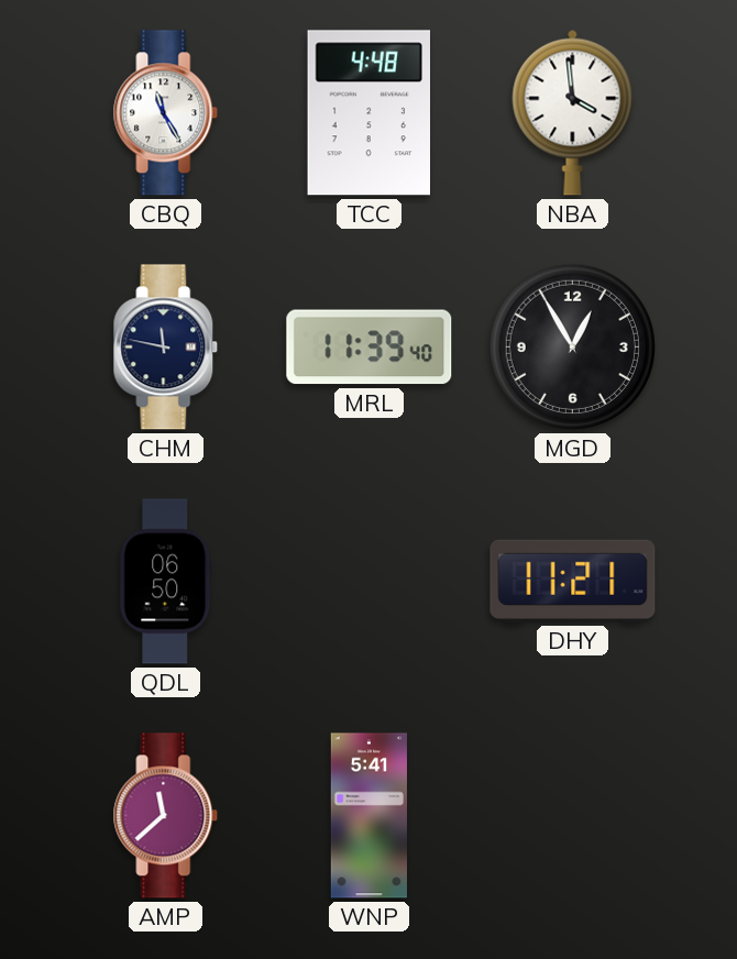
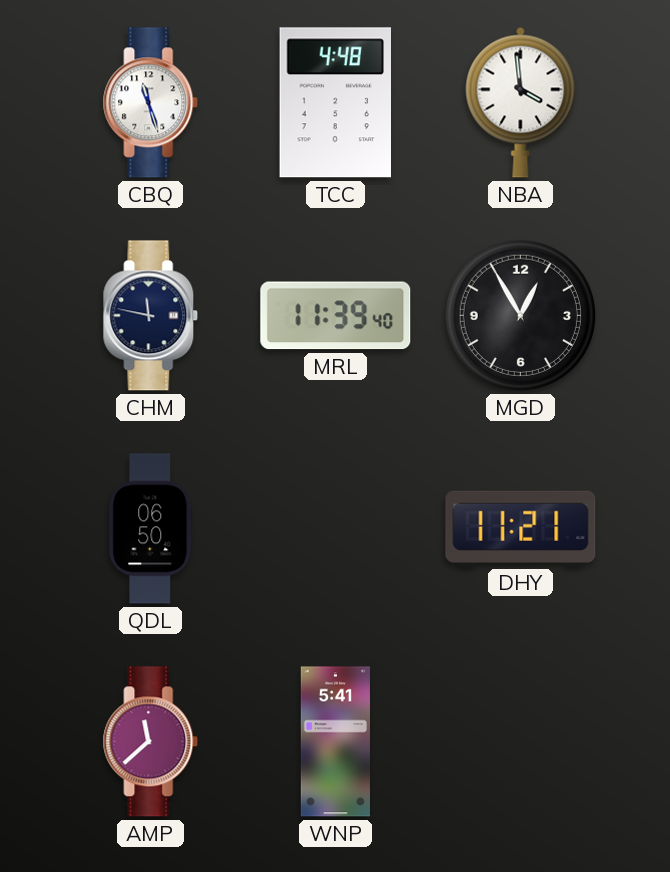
CBQ: 11:25 -> 11:27 (151, 103)
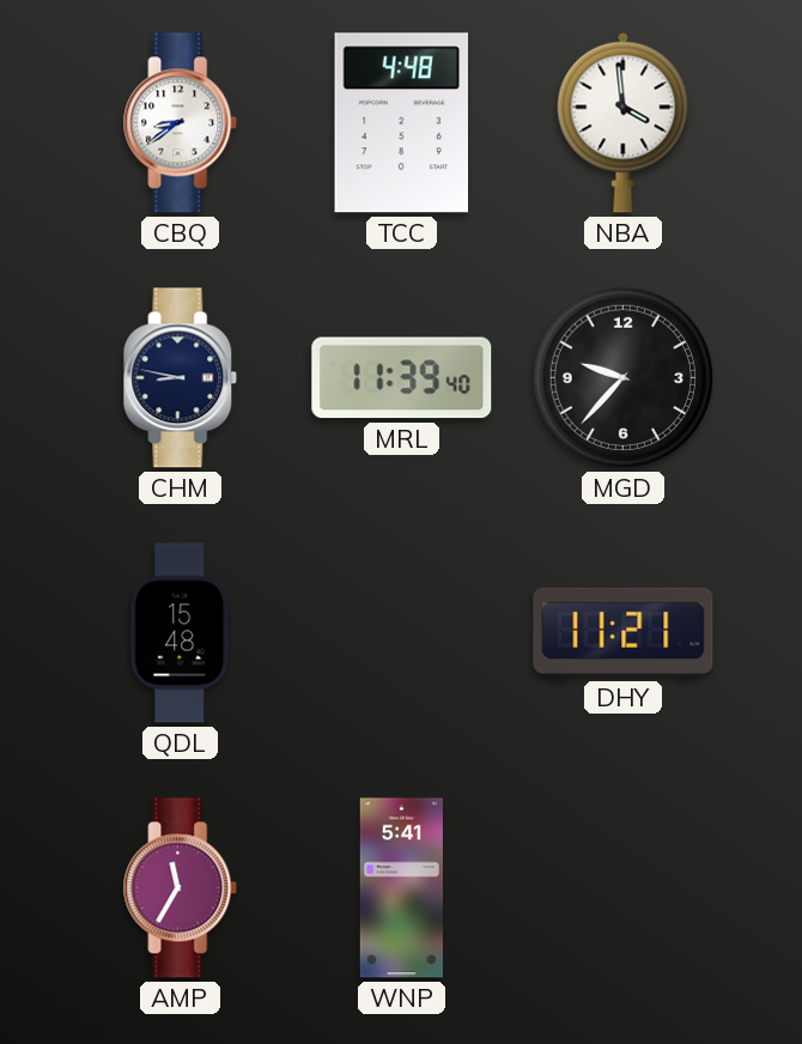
CBQ: 11:27 -> 8:39 (181, 123)
CHM: 11:47 -> 8:47 (181, 378)
MGD: 12:55 -> 9:37 (622, 377)
QDL: 06:50 -> 15:48 (181, 633)
AMP: 11:38 -> 11:35 (181, 888)
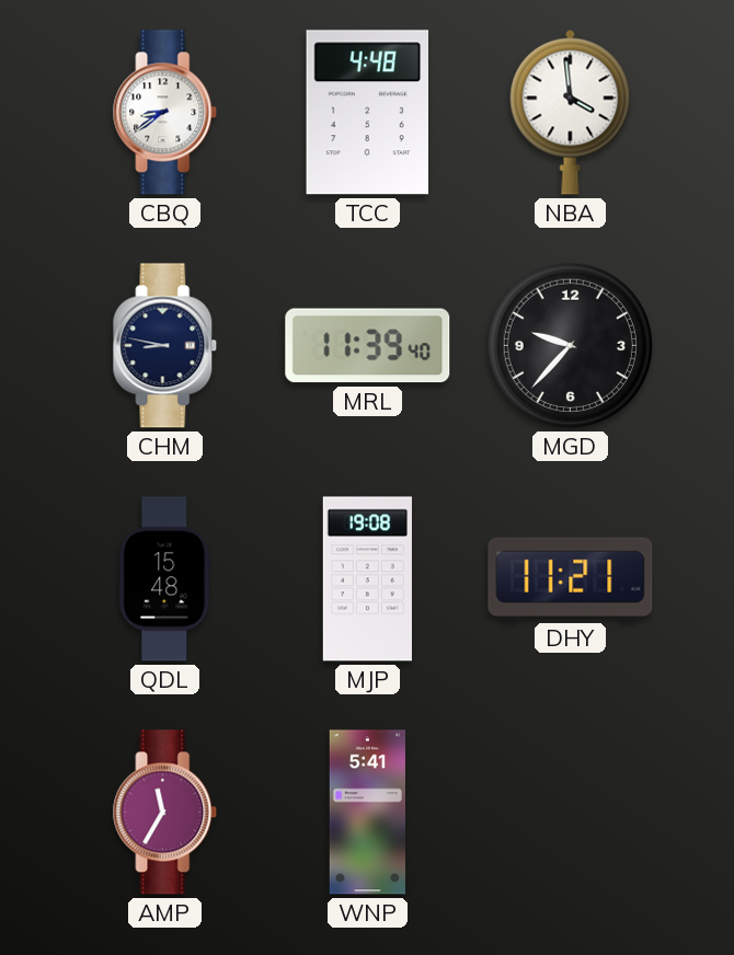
MJP: none -> 19:08 (367, 579)
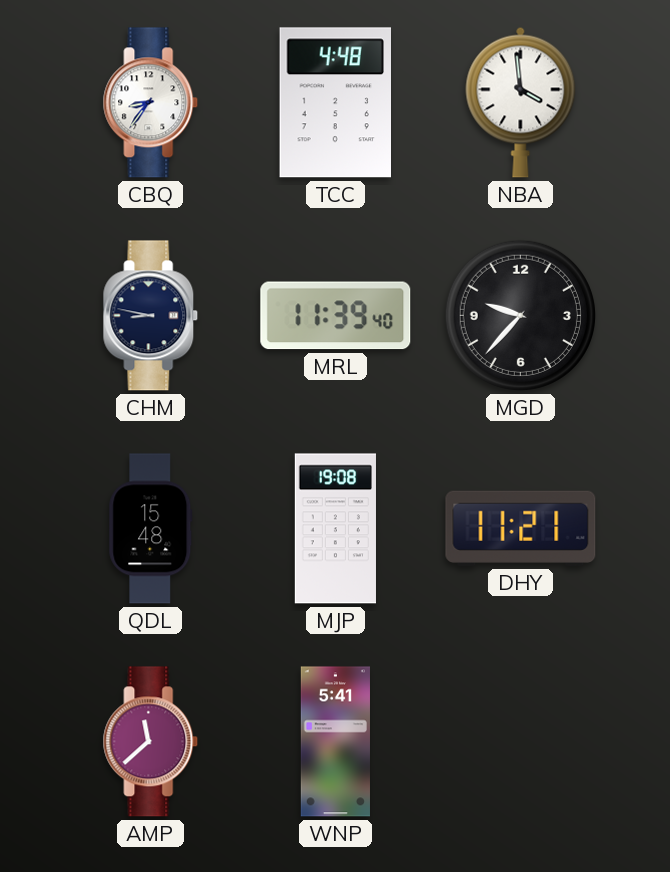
CBQ: 8:39 -> 8:36 (151, 103)
AMP: 11:35 -> 11:38 (151, 742)
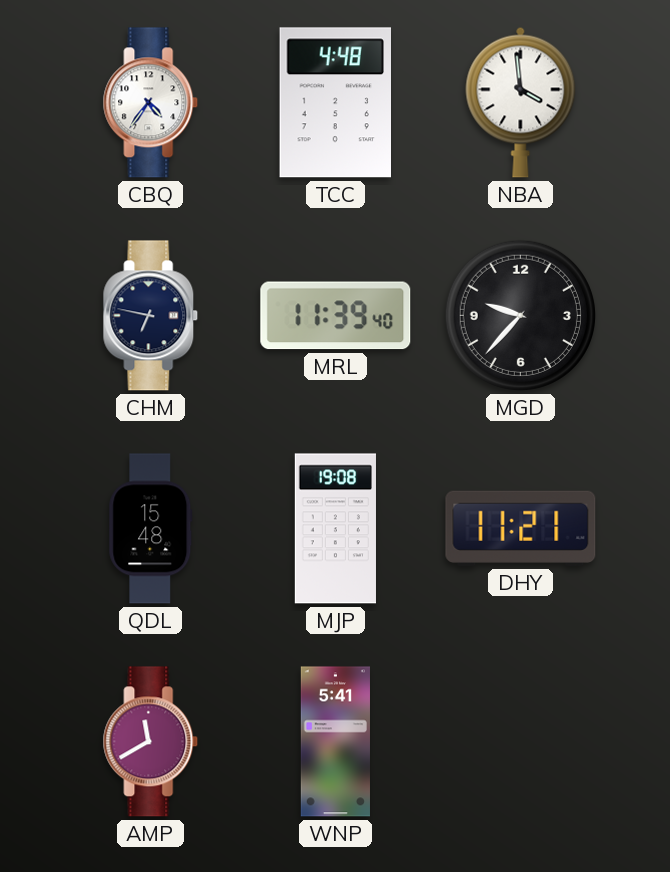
CBQ: 8:36 -> 4:36 (151, 103)
CHM: 8:47 -> 6:47 (151, 316)
AMP: 11:38 -> 11:40 (151, 742)
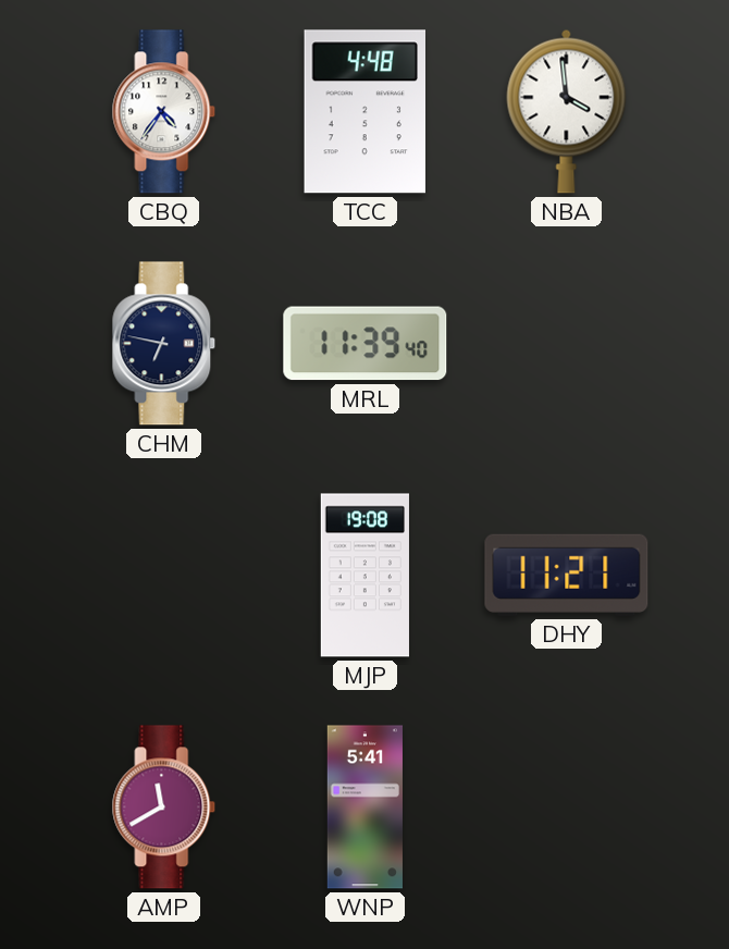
MGD: 9:37 -> none (520, 315)
QDL: 15:48 -> none (151, 529)
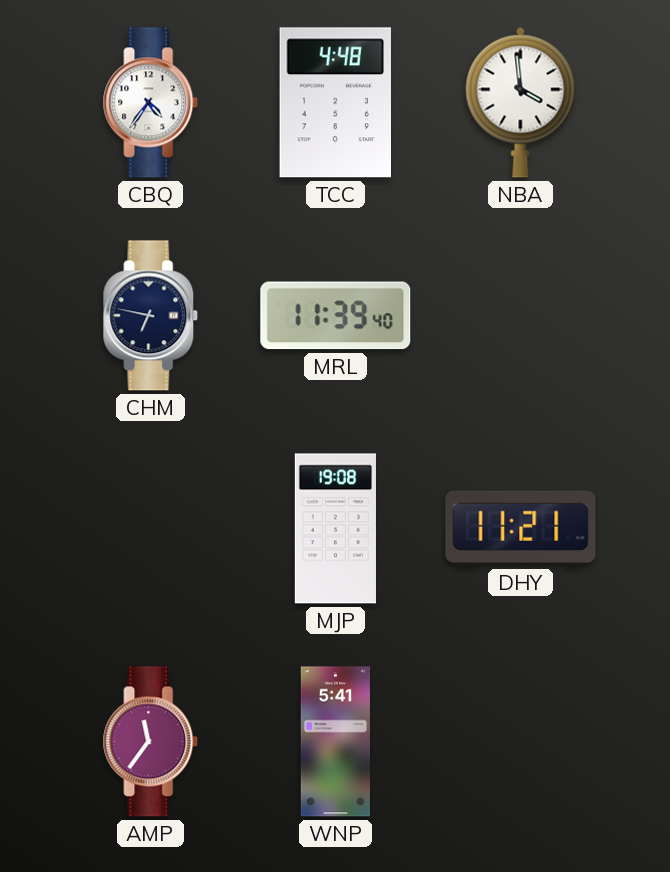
AMP: 11:40 -> 11:36 (151, 742)
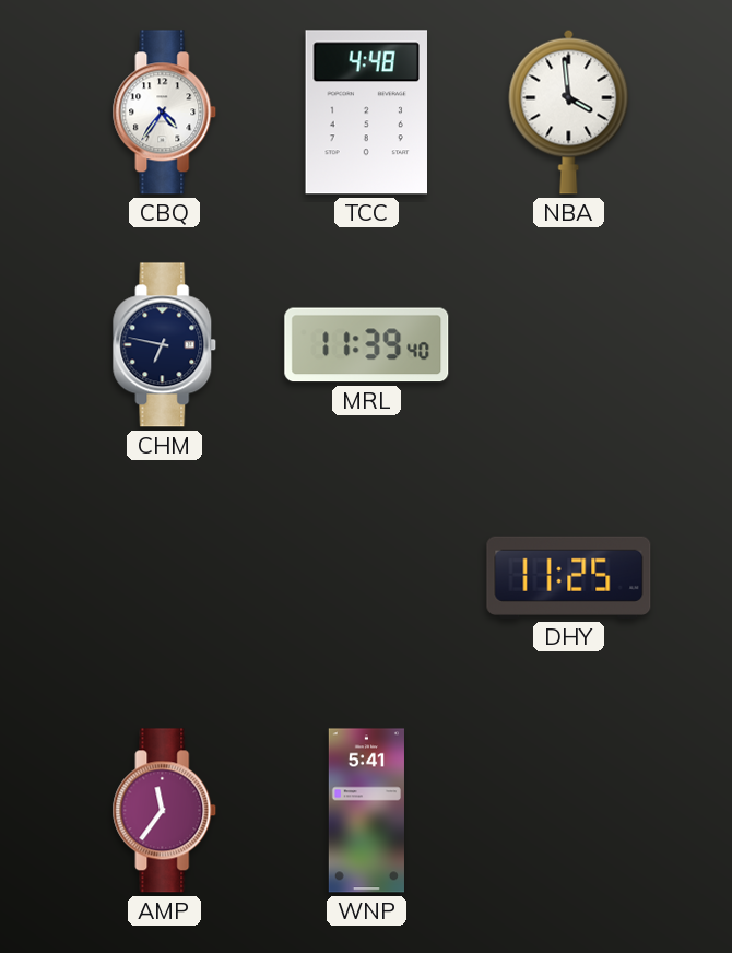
MJP: 19:08 -> none (335, 529)
DHY: 11:21 -> 11:25 (569, 577)
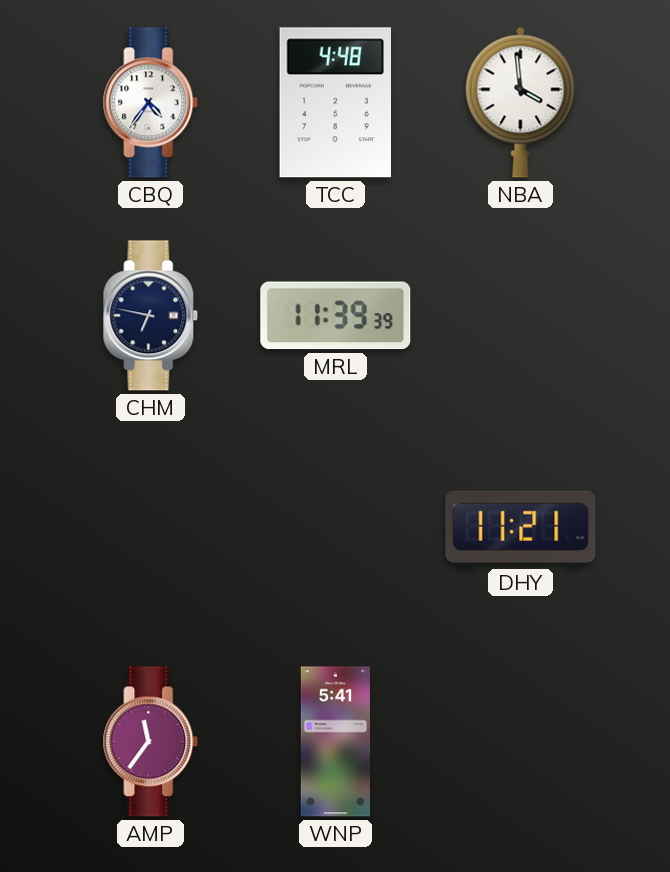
MRL: 11:39:40 -> 11:39:39 (336, 316)
DHY: 11:25 -> 11:21 (521, 528)
